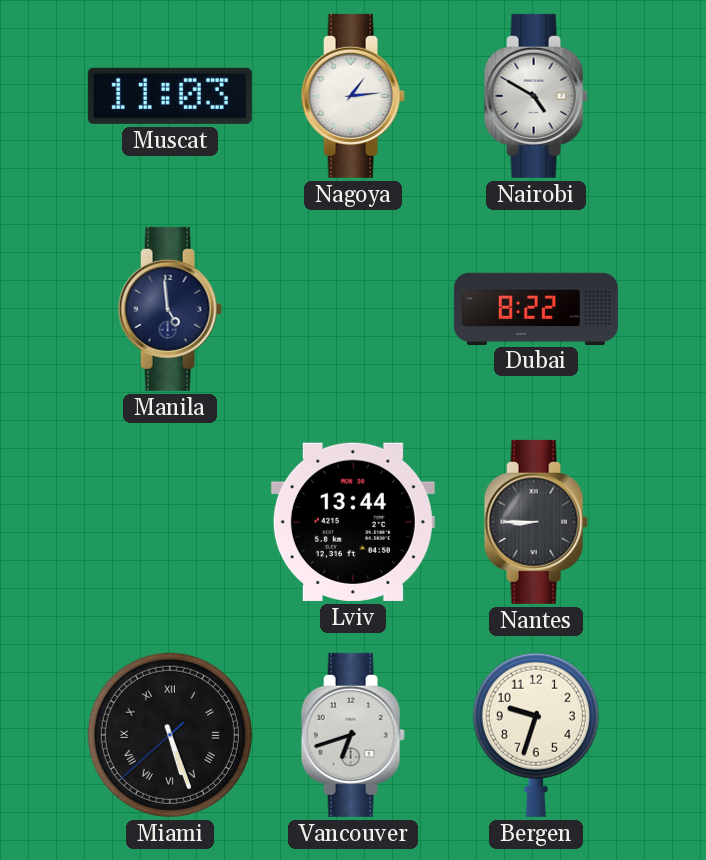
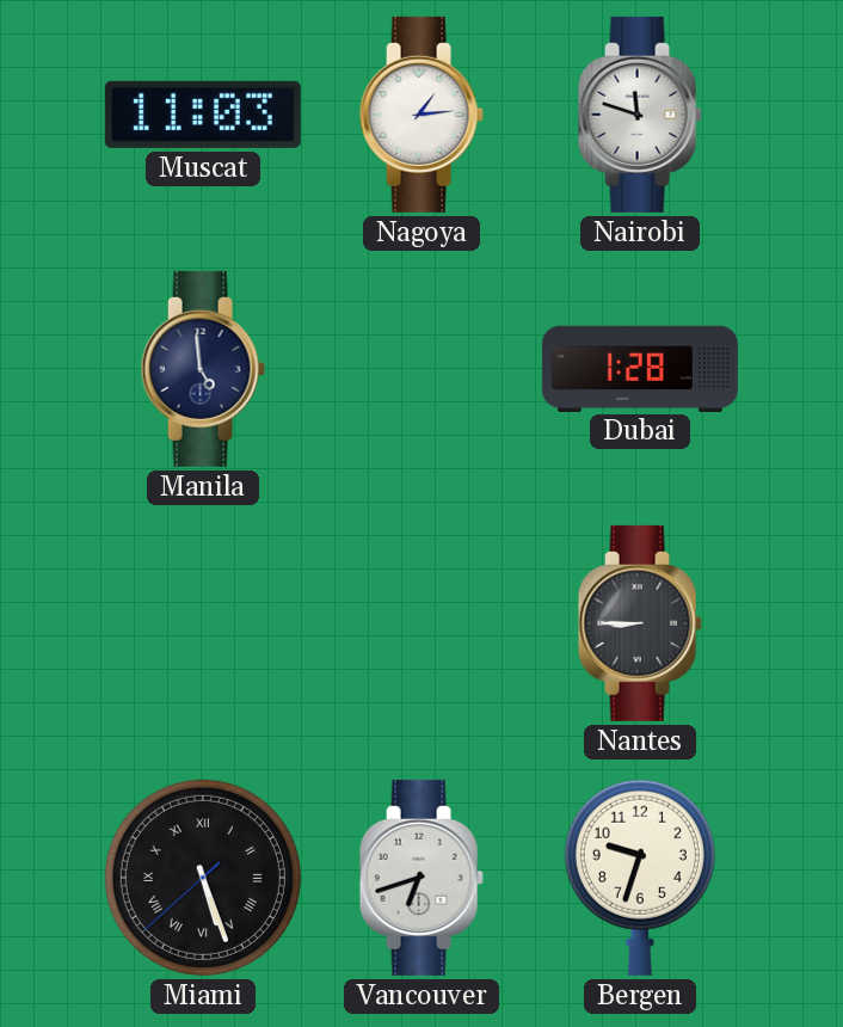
Nairobi: 4:50 -> 11:48 (640, 115)
Dubai: 8:22 -> 1:28 (640, 368)
Lviv: 13:44 -> none (353, 522)
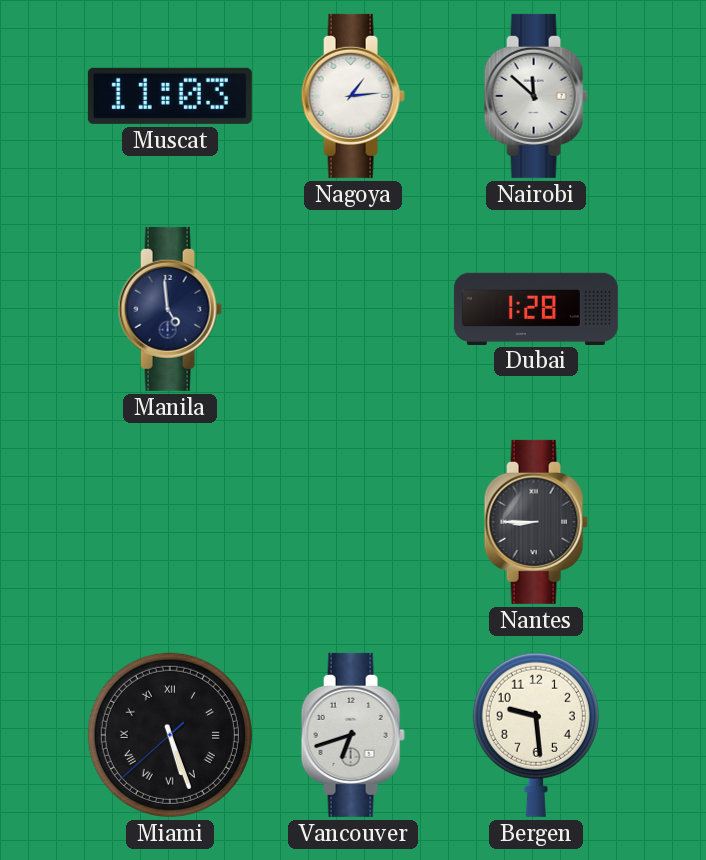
Nairobi: 11:48 -> 11:52 (536, 96)
Bergen: 9:33 -> 9:29 (536, 735)
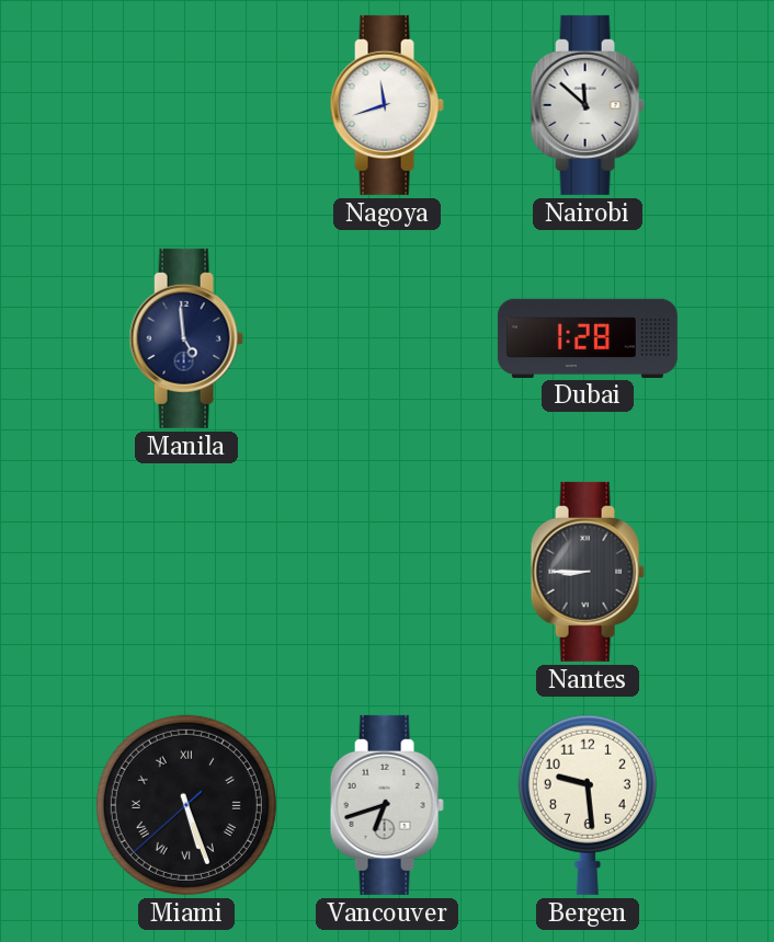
Muscat: 11:03 -> none (170, 96)
Nagoya: 1:14 -> 11:42 (387, 105)
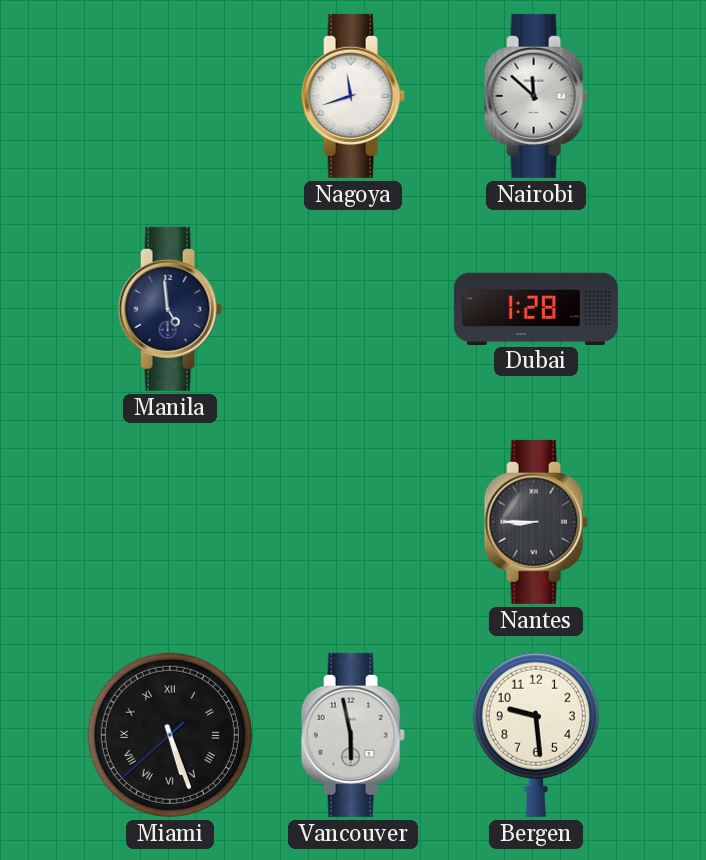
Vancouver: 6:42 -> 5:58 (353, 735)
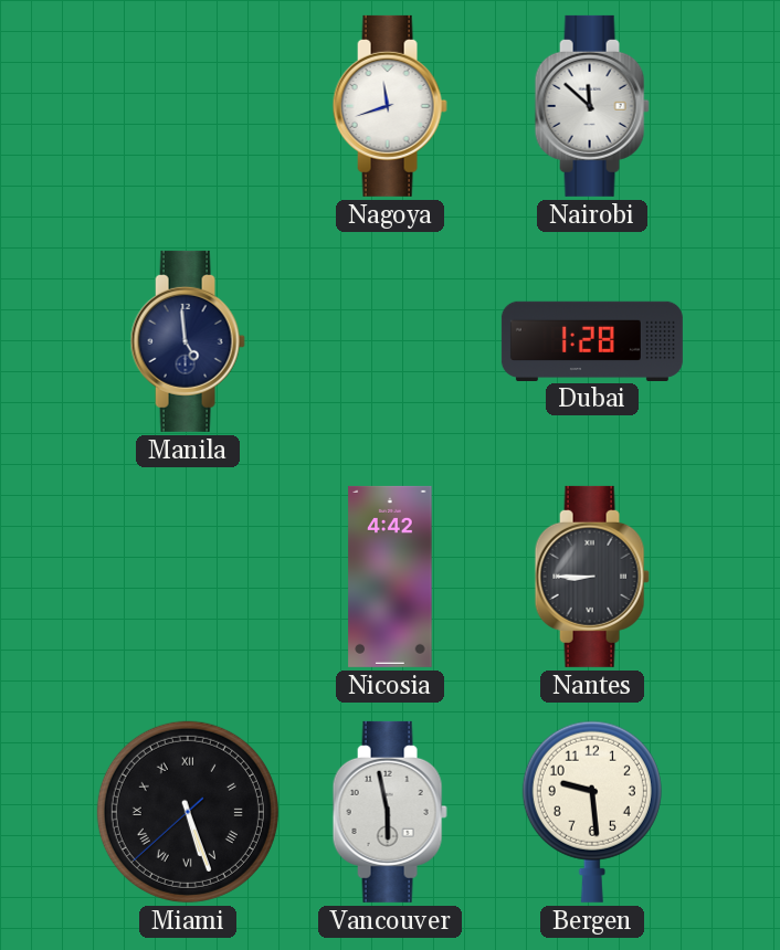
Nicosia: none -> 4:42 (390, 577)
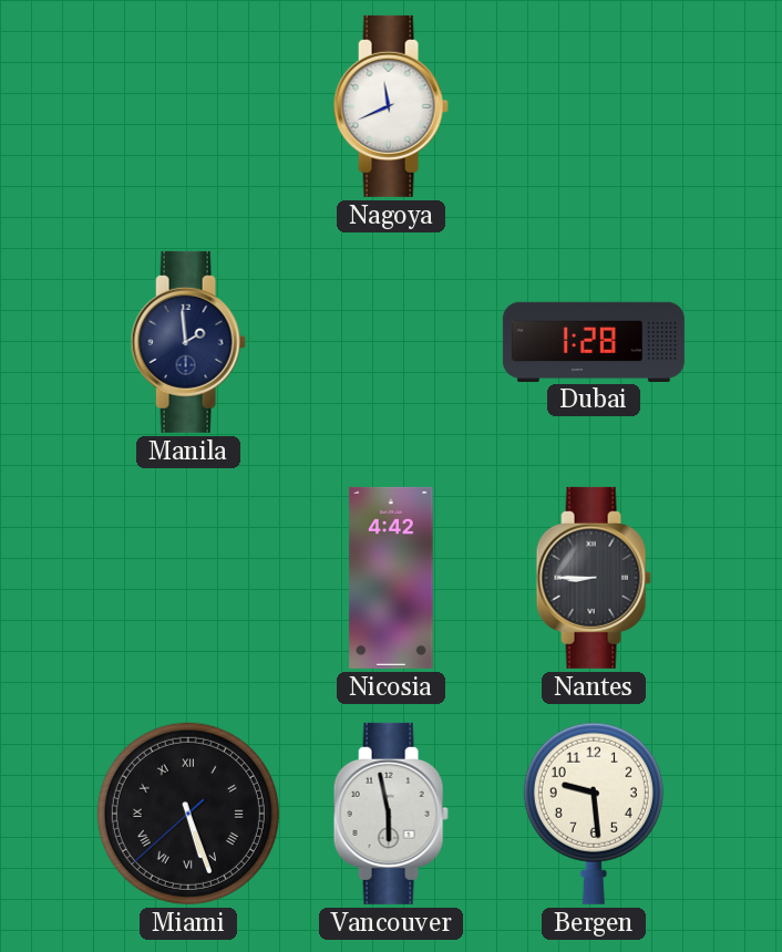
Nagoya: 11:42 -> 11:41 (391, 106)
Nairobi: 11:52 -> none (592, 106)
Manila: 4:59 -> 1:59 (188, 342)
